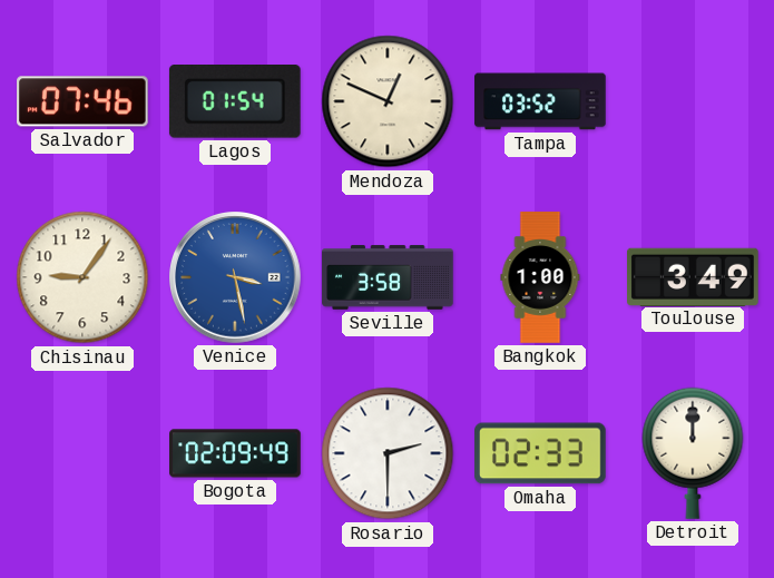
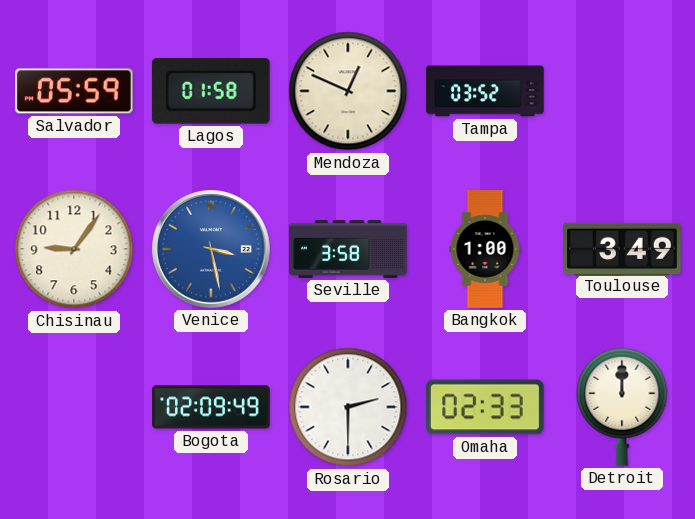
Salvador: 07:46 -> 05:59 (75, 91)
Lagos: 01:54 -> 01:58 (211, 92)
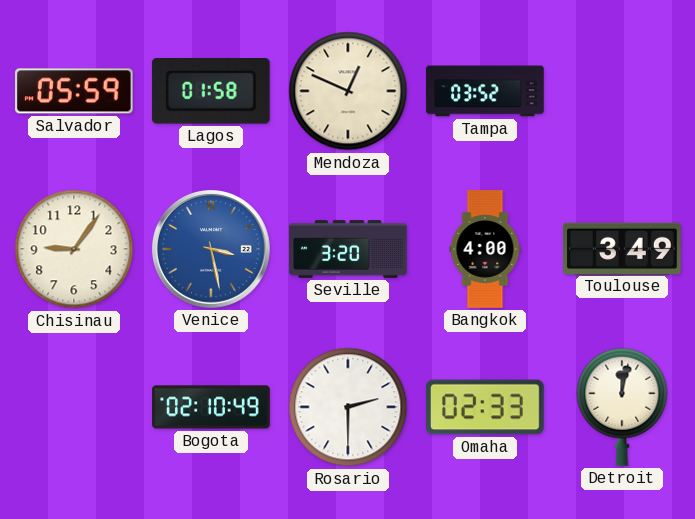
Seville: 3:58 -> 3:20 (348, 249)
Bangkok: 1:00 -> 4:00 (485, 249)
Bogota: 02:09 -> 02:10 (211, 407)
Detroit: 12:00 -> 12:02 (622, 407)
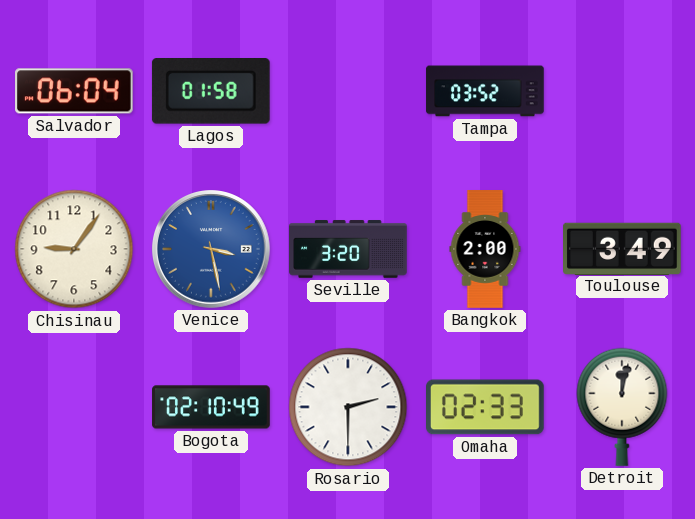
Salvador: 05:59 -> 06:04 (75, 91)
Mendoza: 12:49 -> none (348, 91)
Bangkok: 4:00 -> 2:00 (485, 249)
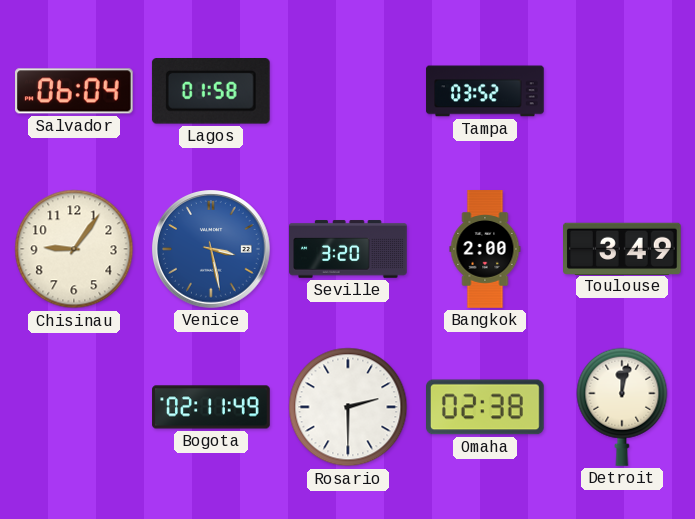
Bogota: 02:10 -> 02:11 (211, 407)
Omaha: 02:33 -> 02:38 (486, 407)
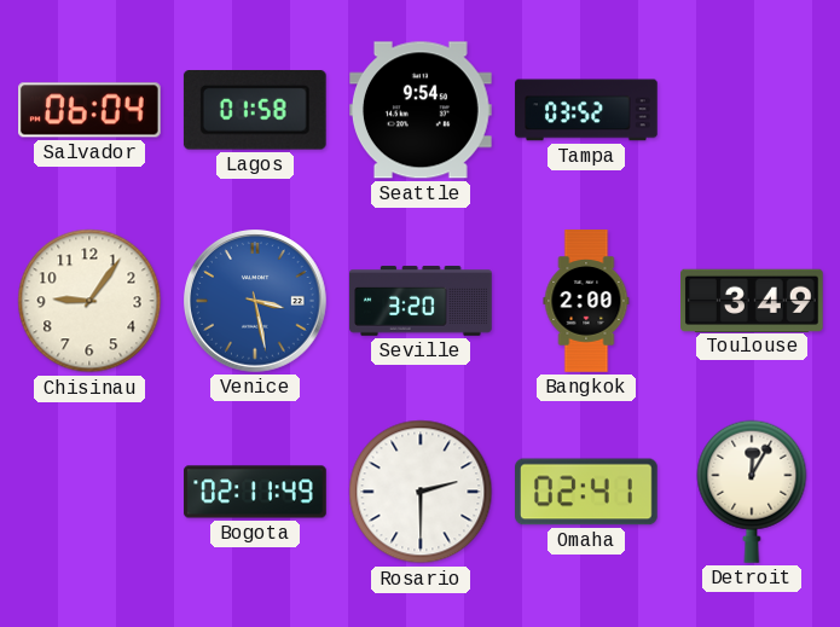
Seattle: none -> 9:54 (422, 110)
Omaha: 02:38 -> 02:41 (587, 492)
Detroit: 12:02 -> 12:05 (752, 492)
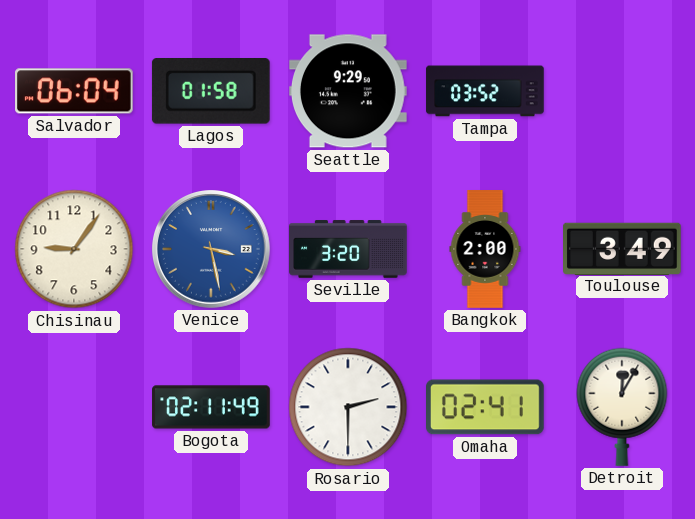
Seattle: 9:54 -> 9:29 (349, 91)
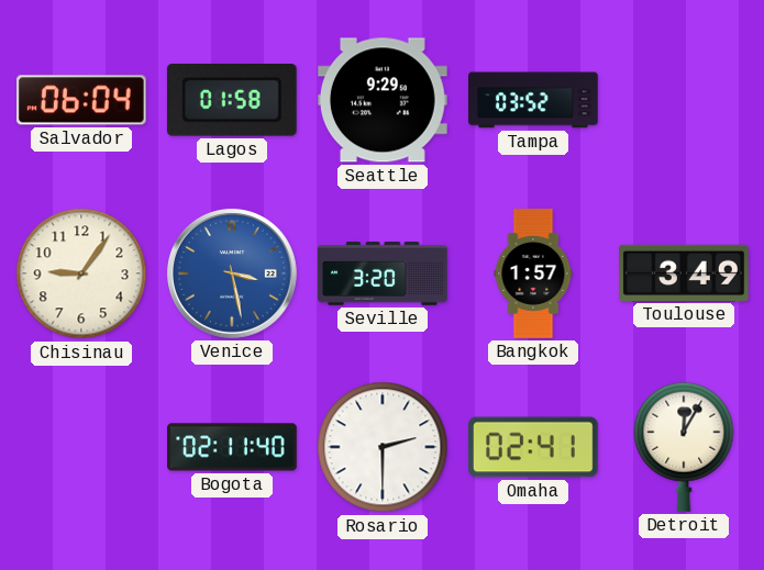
Bangkok: 2:00 -> 1:57 (533, 273)
Bogota: 02:11:49 -> 02:11:40 (232, 447)
